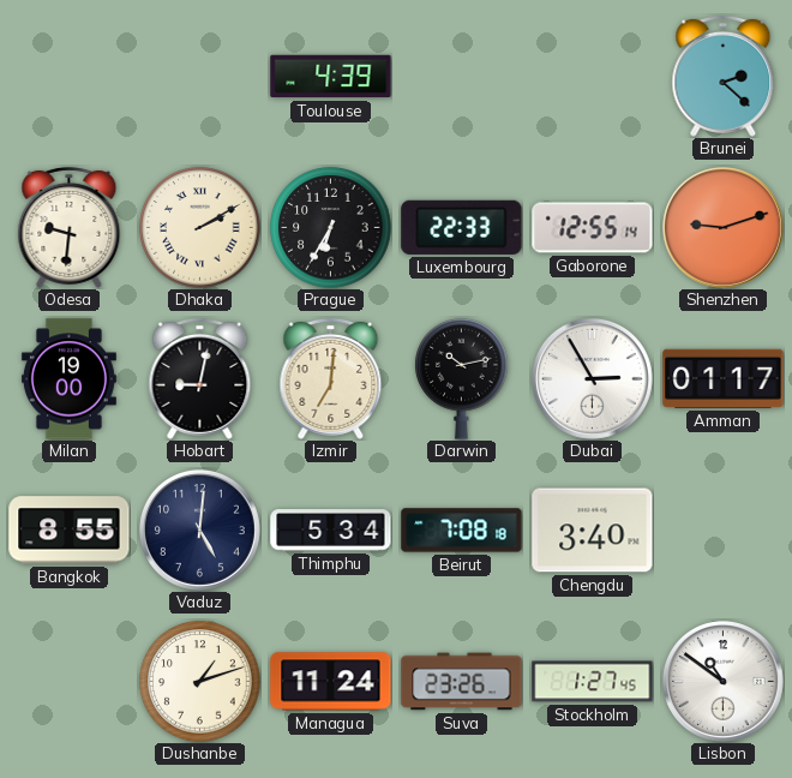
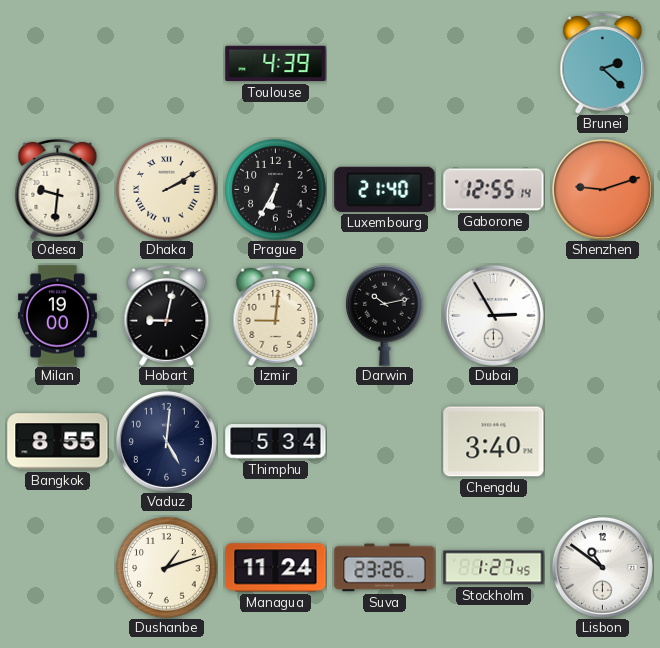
Luxembourg: 22:33 -> 21:40 (385, 189)
Izmir: 7:01 -> 9:01 (276, 315)
Amman: 01:17 -> none (724, 378)
Beirut: 7:08 -> none (462, 531)
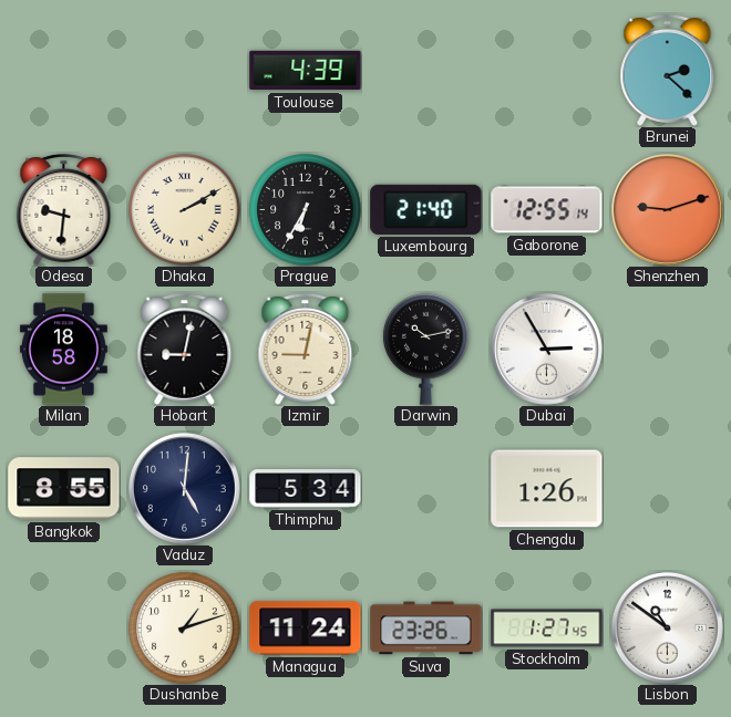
Milan: 19:00 -> 18:58 (63, 350)
Izmir: 9:01 -> 9:02 (306, 349)
Chengdu: 3:40 -> 1:26 (547, 489)
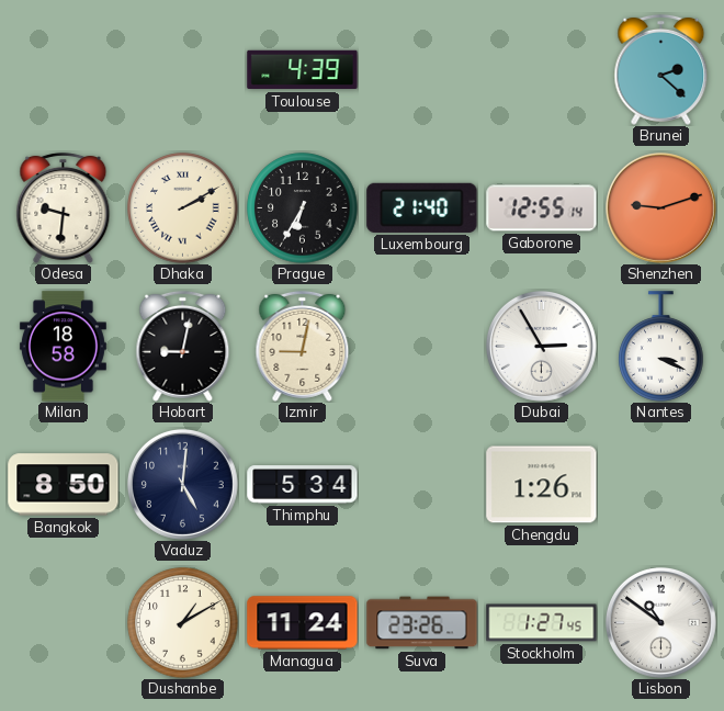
Darwin: 10:13 -> none (426, 349)
Nantes: none -> 3:19 (661, 347)
Bangkok: 8:55 -> 8:50 (64, 485)
Dushanbe: 1:12 -> 1:10 (183, 623)
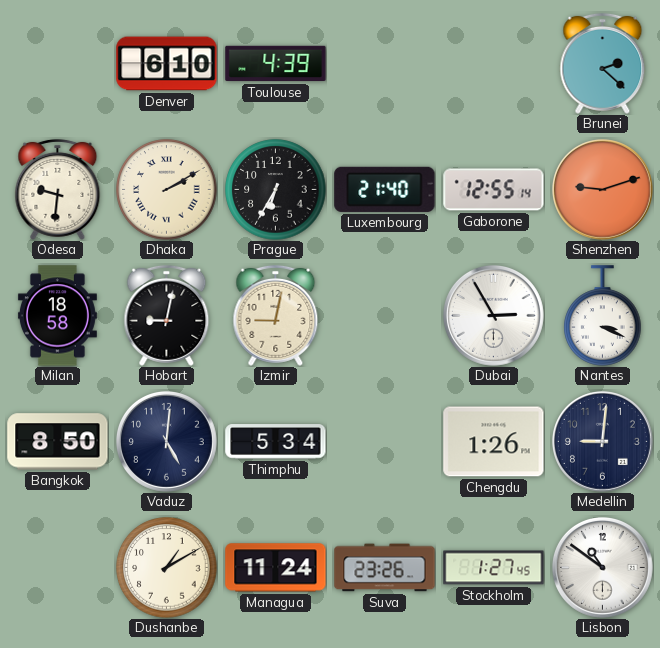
Denver: none -> 6:10 (167, 64)
Medellin: none -> 9:01 (602, 441)
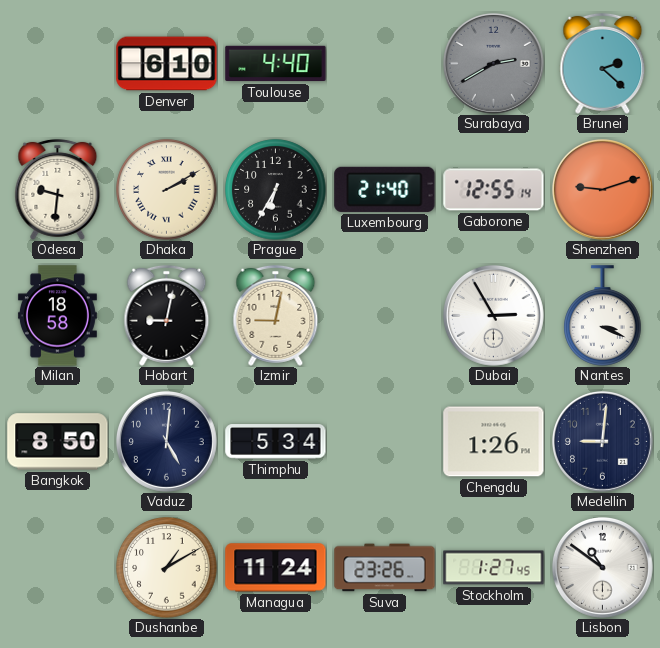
Toulouse: 4:39 -> 4:40 (276, 64)
Surabaya: none -> 2:40 (493, 63)
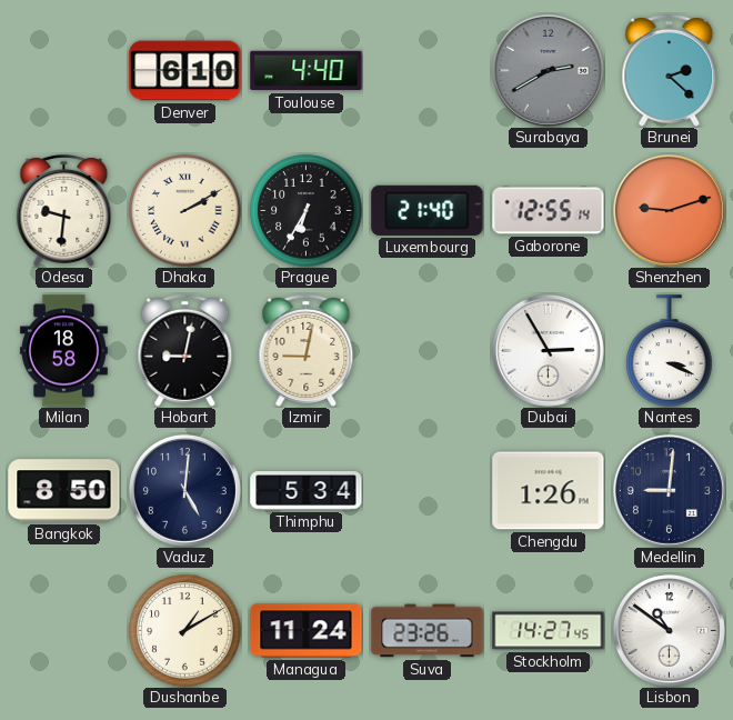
Stockholm: 1:27 -> 14:27 (549, 631)
